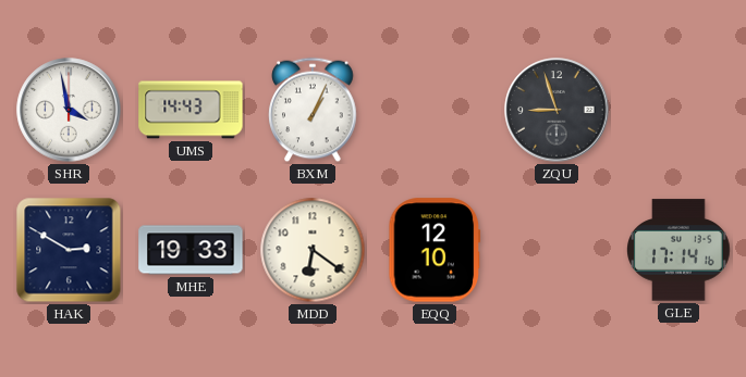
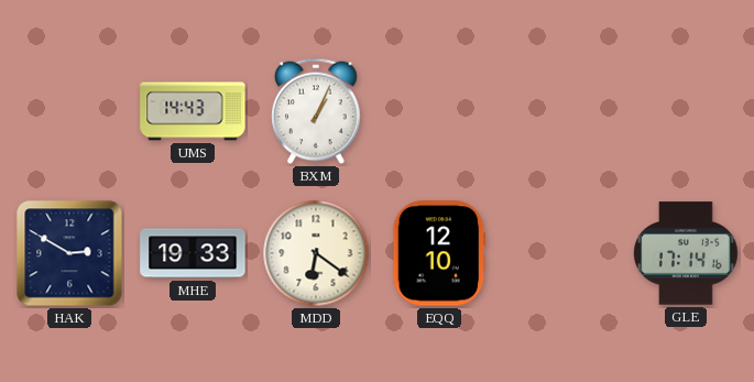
SHR: 3:58 -> none (69, 110)
ZQU: 8:57 -> none (557, 110)
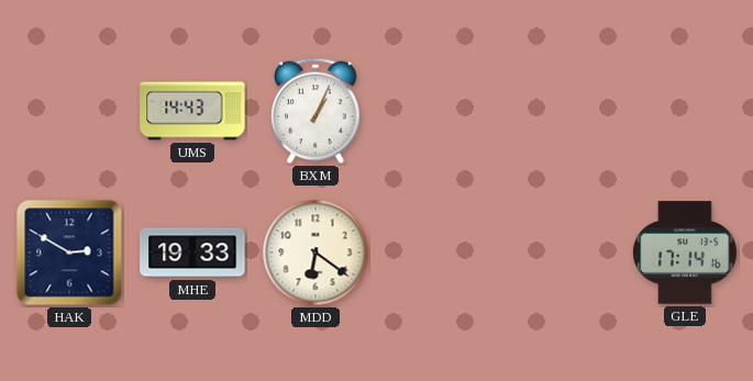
EQQ: 12:10 -> none (439, 253)
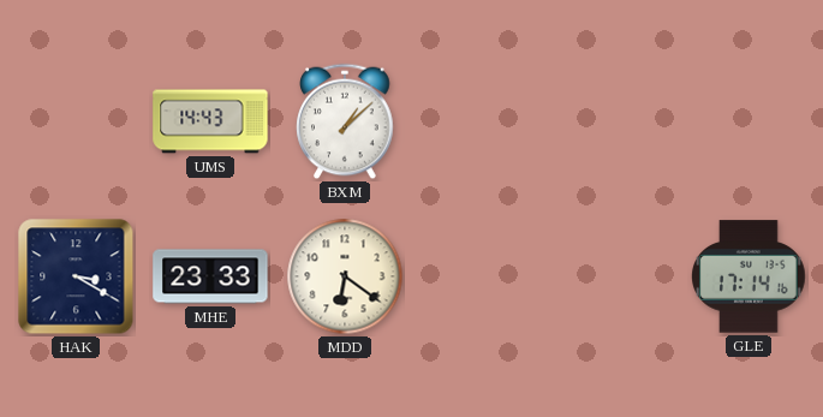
BXM: 1:04 -> 1:08 (345, 121)
HAK: 2:50 -> 3:20 (76, 276)
MHE: 19:33 -> 23:33 (210, 276)
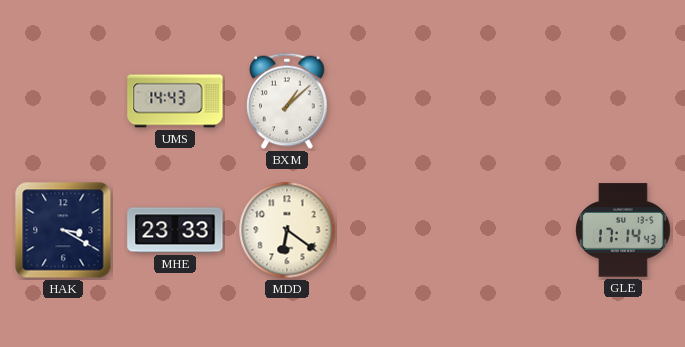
GLE: 17:14:16 -> 17:14:43 (624, 230)
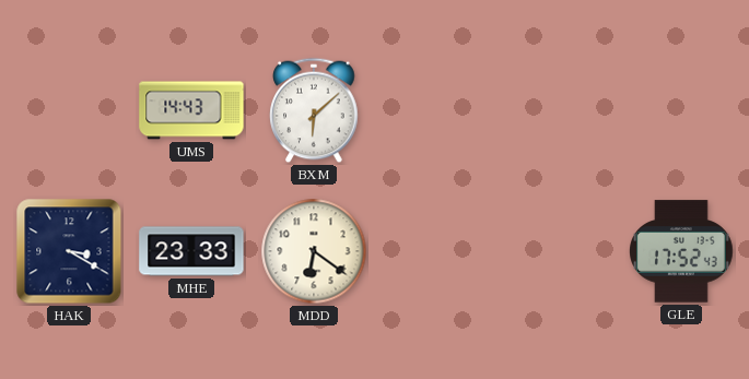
BXM: 1:08 -> 6:08 (314, 110)
GLE: 17:14 -> 17:52 (682, 251)
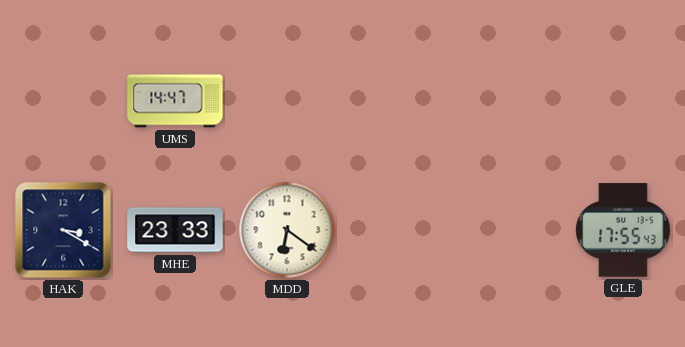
UMS: 14:43 -> 14:47 (175, 101)
BXM: 6:08 -> none (314, 110)
GLE: 17:52 -> 17:55 (624, 230)
